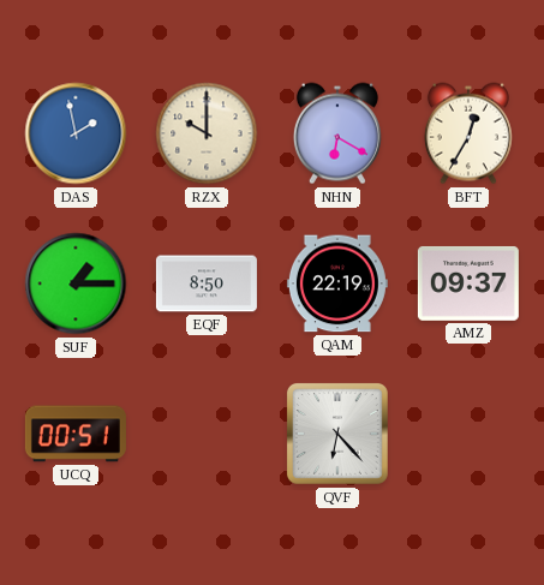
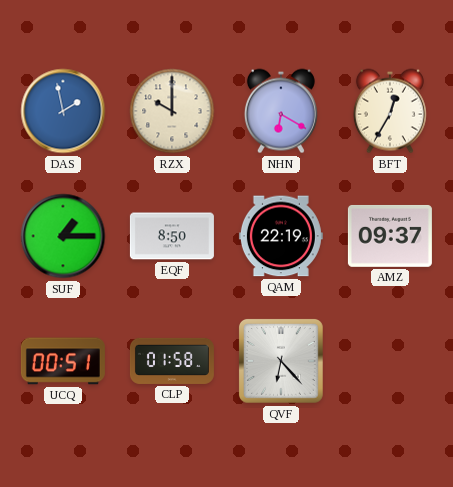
CLP: none -> 01:58 (172, 361)
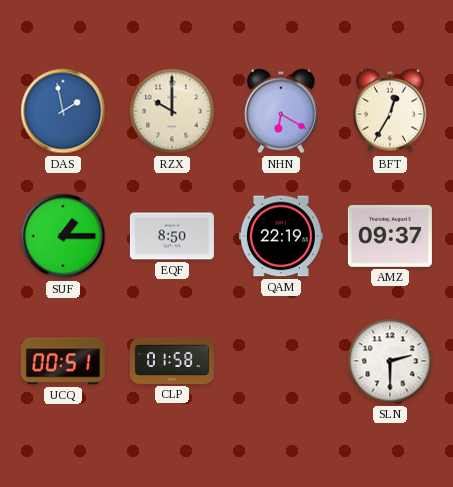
QVF: 6:23 -> none (282, 362)
SLN: none -> 2:30 (390, 361)
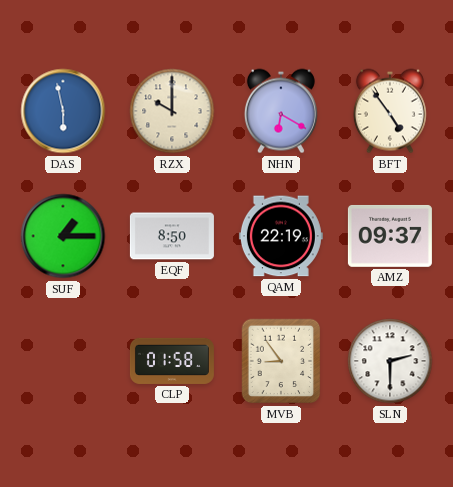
DAS: 1:58 -> 5:58 (63, 111)
BFT: 12:35 -> 4:54 (390, 111)
UCQ: 00:51 -> none (63, 361)
MVB: none -> 8:54 (281, 361)
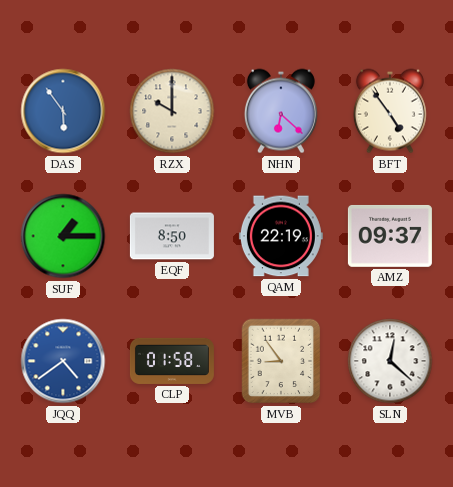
DAS: 5:58 -> 5:54 (63, 111)
NHN: 6:20 -> 6:22 (281, 111)
JQQ: none -> 4:39 (63, 361)
SLN: 2:30 -> 12:22 (390, 361)
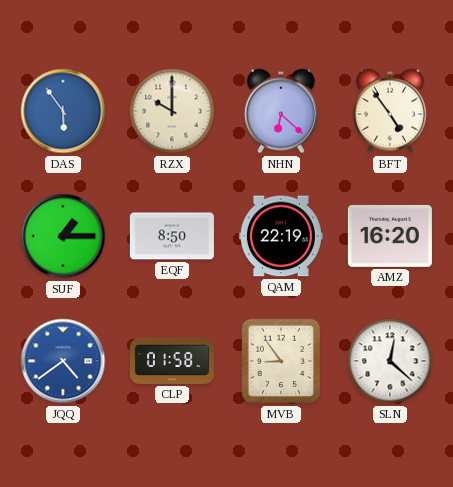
AMZ: 09:37 -> 16:20 (390, 236)
